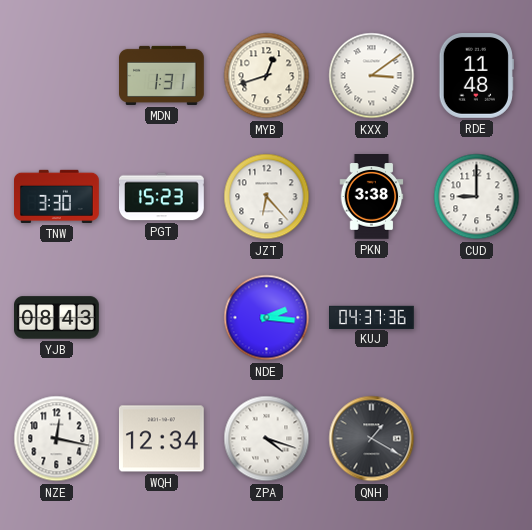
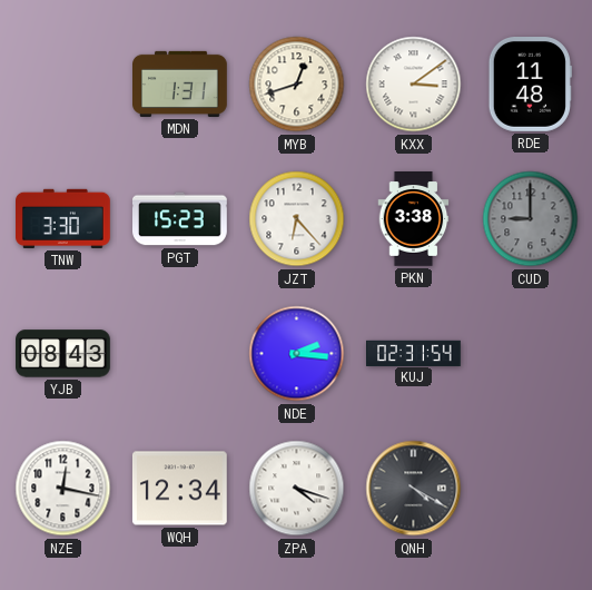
CUD dial: white -> grey (531, 219)
KUJ: 04:37 -> 02:31 (414, 353)
QNH: 1:20 -> 4:20 (414, 489)
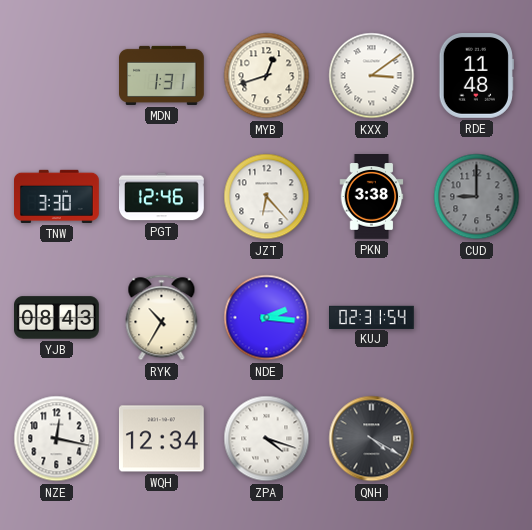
PGT: 15:23 -> 12:46 (162, 197)
RYK: none -> 10:35 (162, 318)
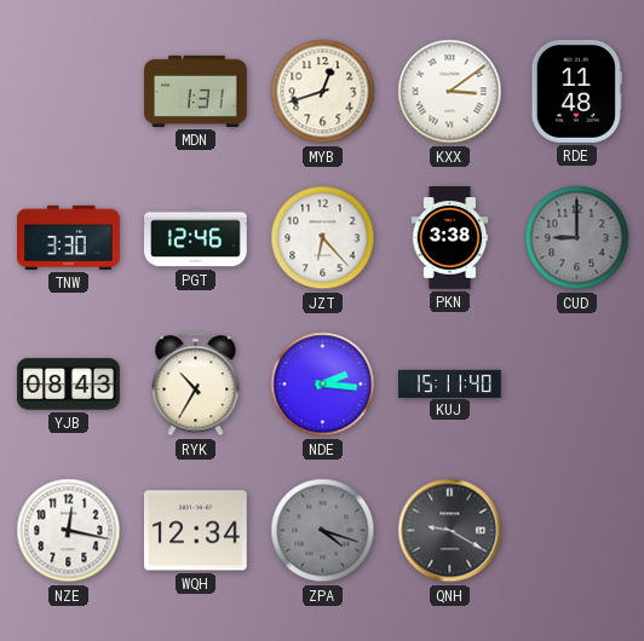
KUJ: 02:31 -> 15:11 (450, 383)
ZPA dial: white -> grey (323, 531)
QNH: 4:20 -> 9:20 (450, 531)
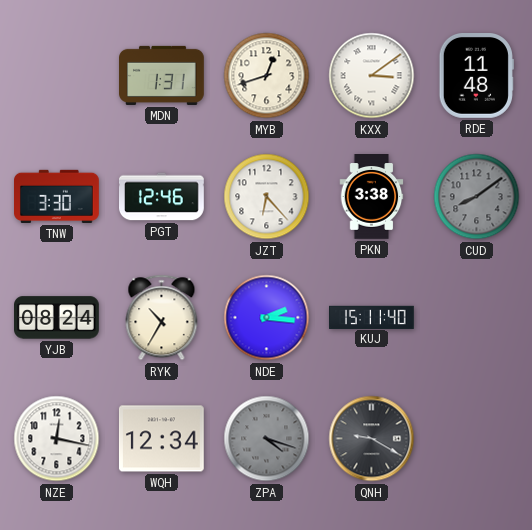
CUD: 9:00 -> 8:09 (477, 197)
YJB: 08:43 -> 08:24 (57, 318)
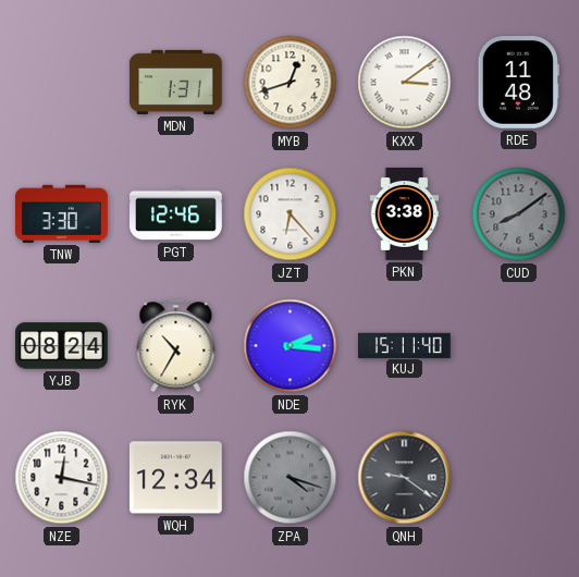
QNH: 9:20 -> 9:21 (405, 478)
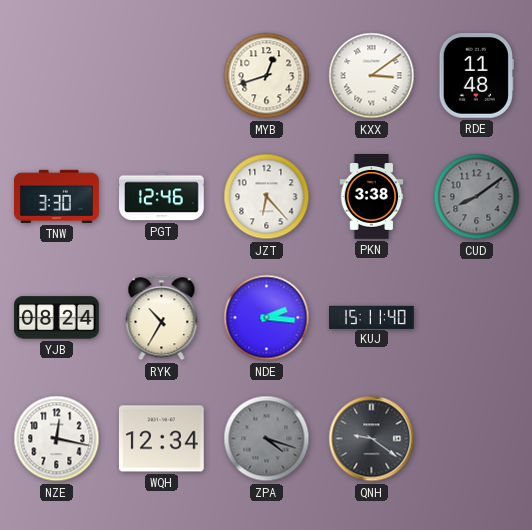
MDN: 1:31 -> none (176, 82)
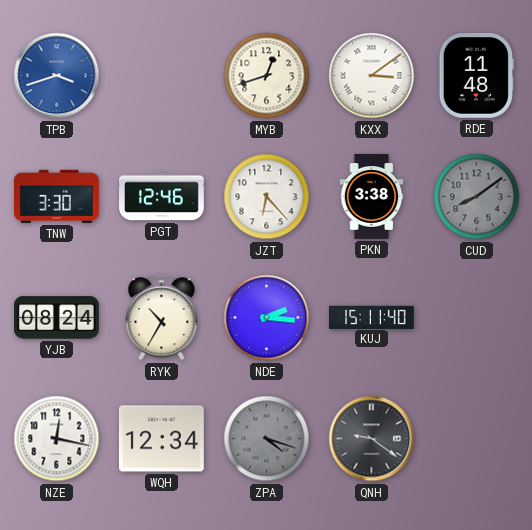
TPB: none -> 3:42 (57, 76)
